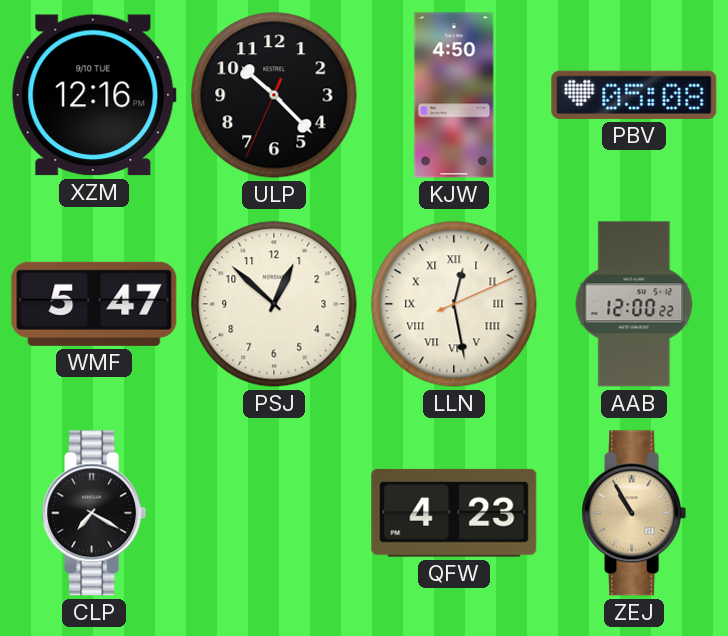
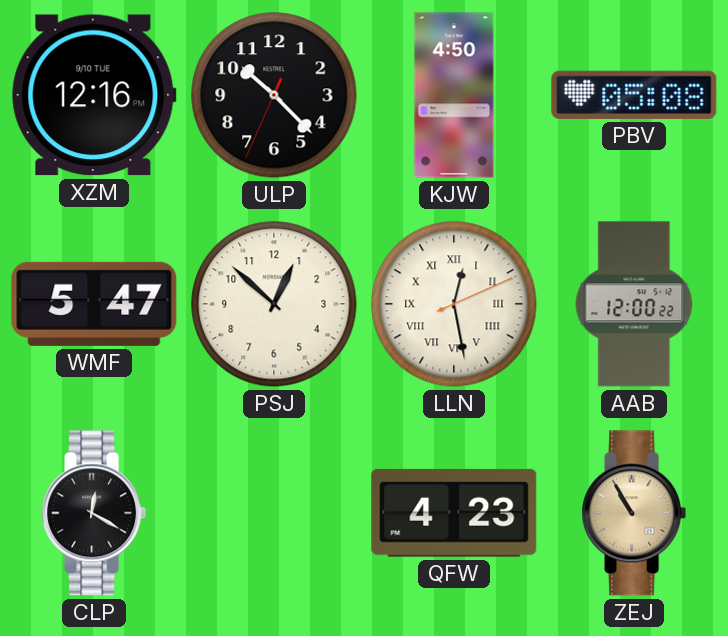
CLP: 7:20 -> 12:20 (94, 513)
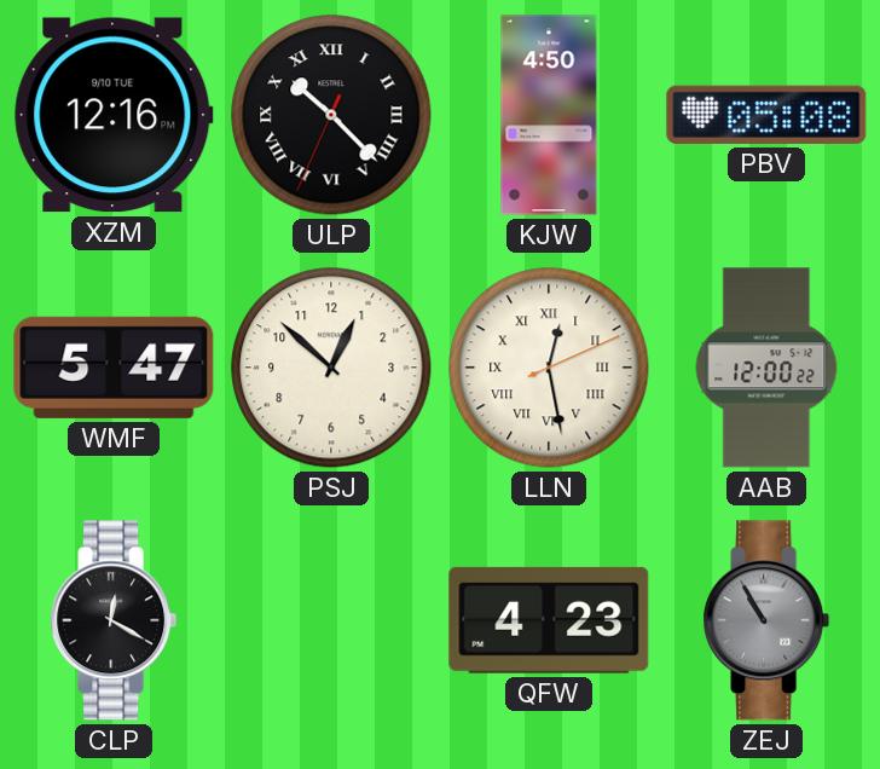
ULP numerals: Arabic -> Roman (331, 115)
ZEJ dial: champagne -> grey (766, 620)
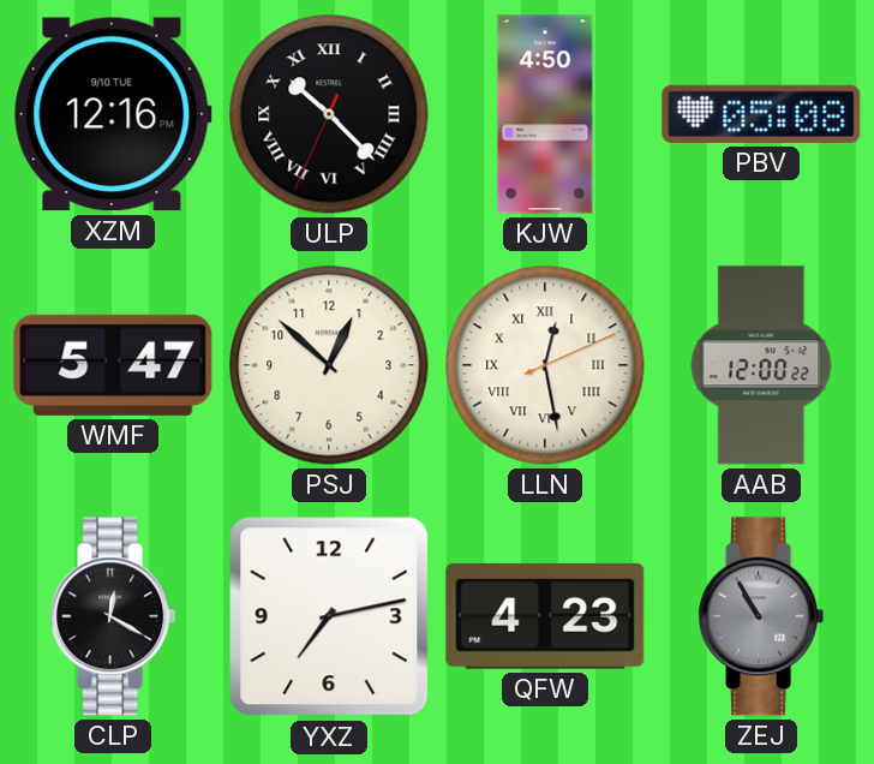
YXZ: none -> 7:13 (329, 616)
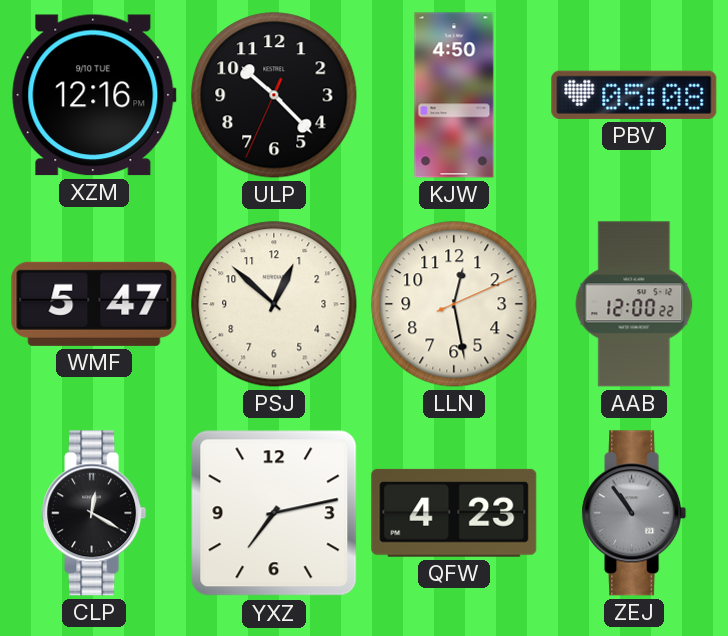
ULP numerals: Roman -> Arabic (274, 95)
LLN numerals: Roman -> Arabic (454, 304)
ZEJ: 10:55 -> 10:54 (634, 513)
